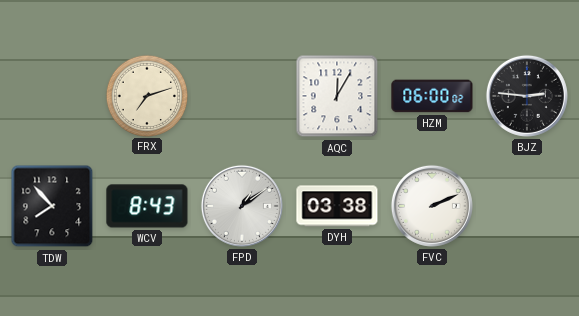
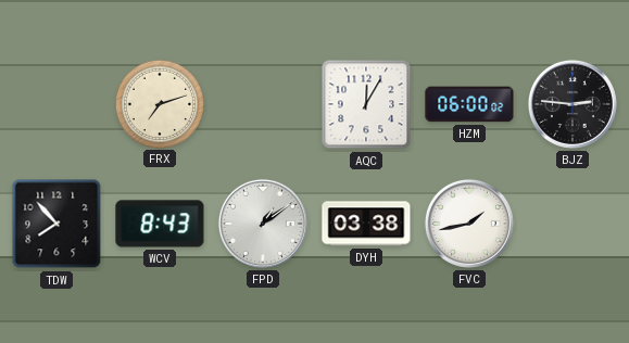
FVC: 2:11 -> 1:43 (469, 224)
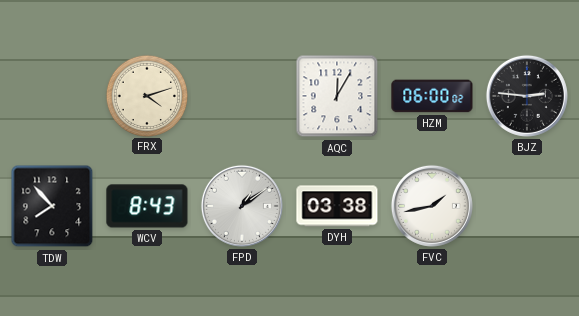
FRX: 7:12 -> 4:12 (146, 95)
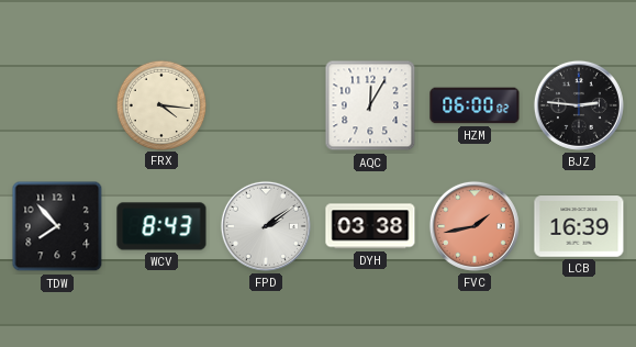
FRX: 4:12 -> 4:16 (160, 104)
FPD: 1:09 -> 2:09 (266, 226)
FVC dial: white -> salmon (475, 226)
LCB: none -> 16:39 (579, 226)
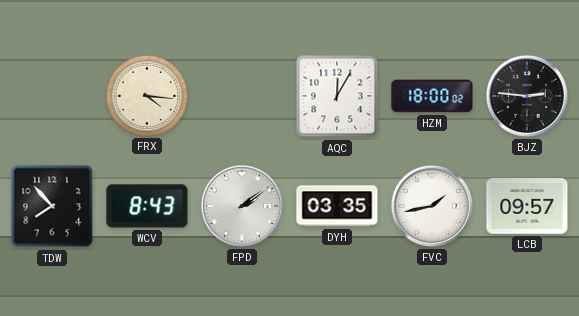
HZM: 06:00 -> 18:00 (432, 96)
DYH: 03:38 -> 03:35 (337, 206)
FVC dial: salmon -> white (432, 206)
LCB: 16:39 -> 09:57 (527, 206)
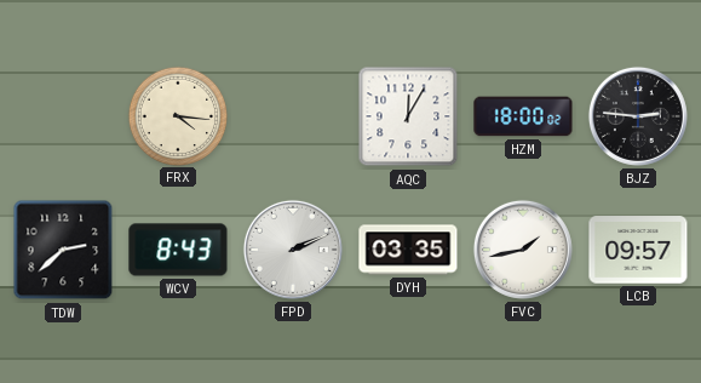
TDW: 7:53 -> 2:38 (63, 250)
FPD: 2:09 -> 2:11 (293, 250)
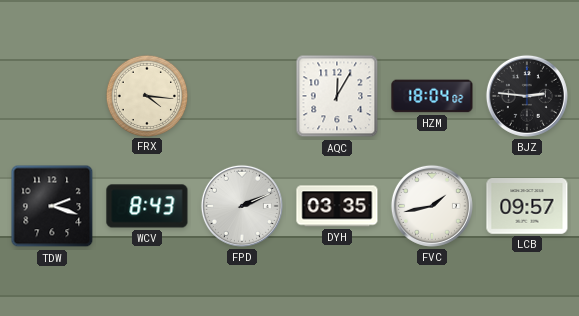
HZM: 18:00 -> 18:04 (432, 96)
TDW: 2:38 -> 2:18 (52, 206)
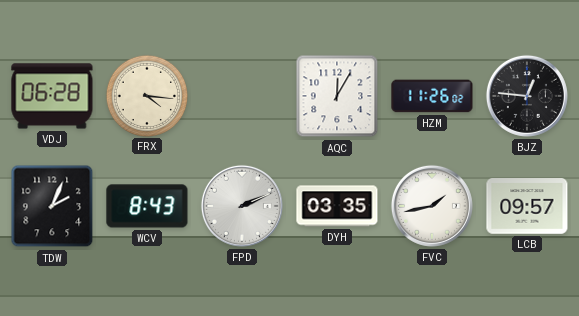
VDJ: none -> 06:28 (52, 96)
HZM: 18:04 -> 11:26 (432, 96)
BJZ: 2:46 -> 12:46 (527, 96)
TDW: 2:18 -> 2:04 (52, 206)
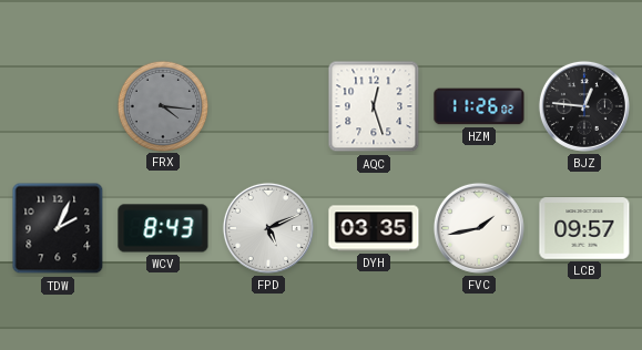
VDJ: 06:28 -> none (52, 96)
FRX dial: cream -> grey (162, 105)
AQC: 12:05 -> 12:27 (374, 106)
FPD: 2:11 -> 5:11 (268, 228)
